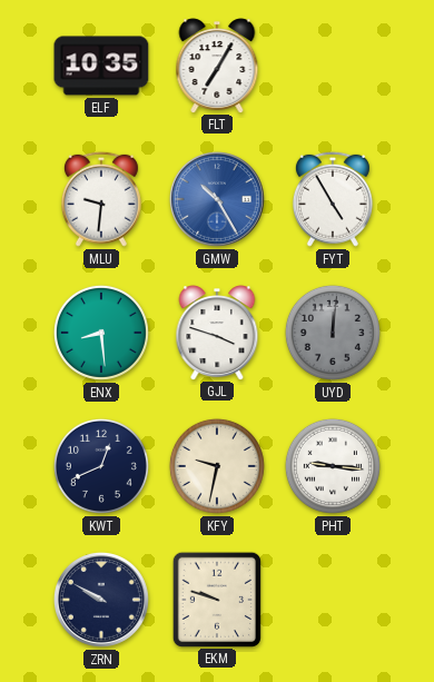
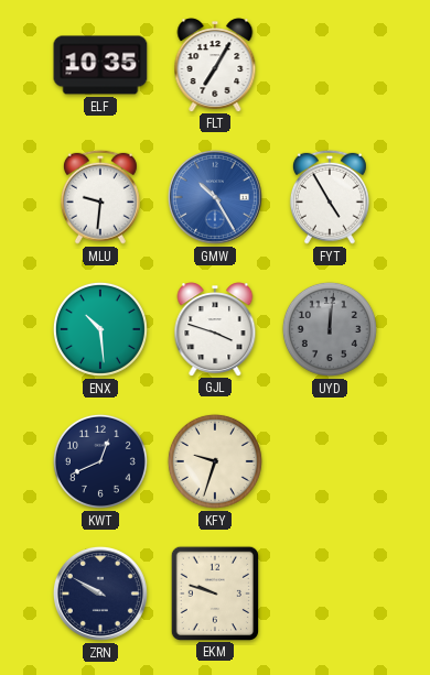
ENX: 8:29 -> 10:29 (100, 329)
KFY: 9:32 -> 9:33 (215, 461)
PHT: 9:16 -> none (333, 466)
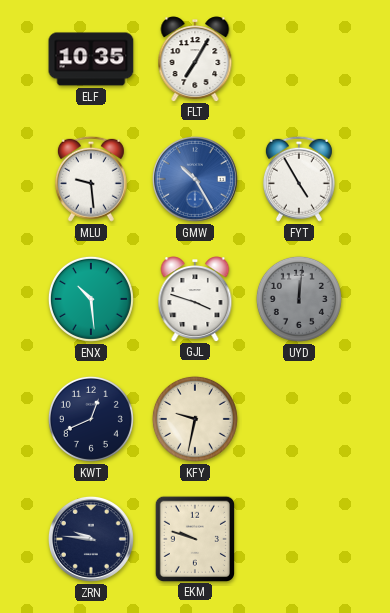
MLU: 9:31 -> 9:29 (91, 179)
KFY: 9:33 -> 9:32 (195, 419)
ZRN: 9:50 -> 9:46 (91, 539)
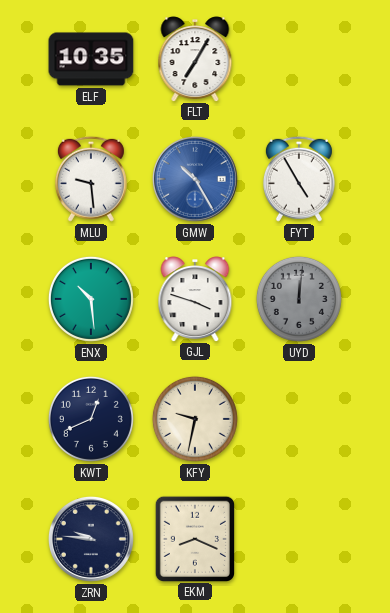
EKM: 9:48 -> 8:19 (194, 538)
